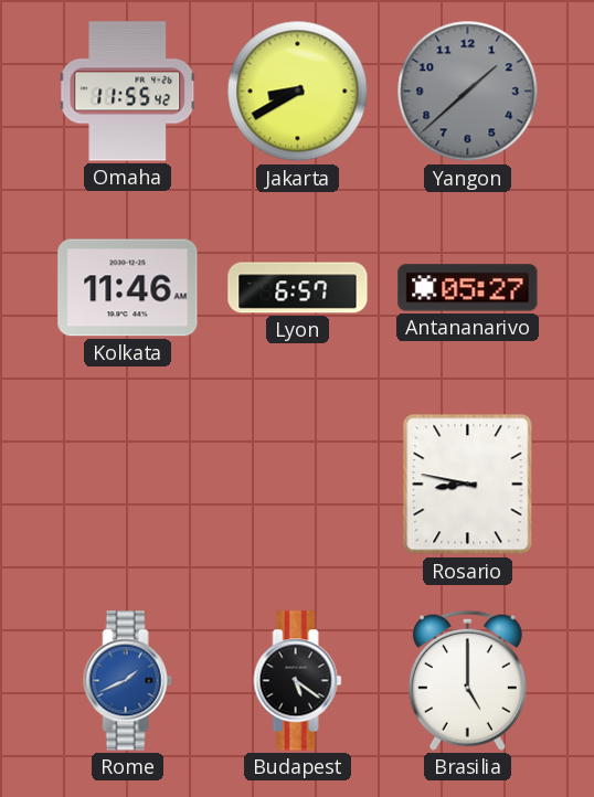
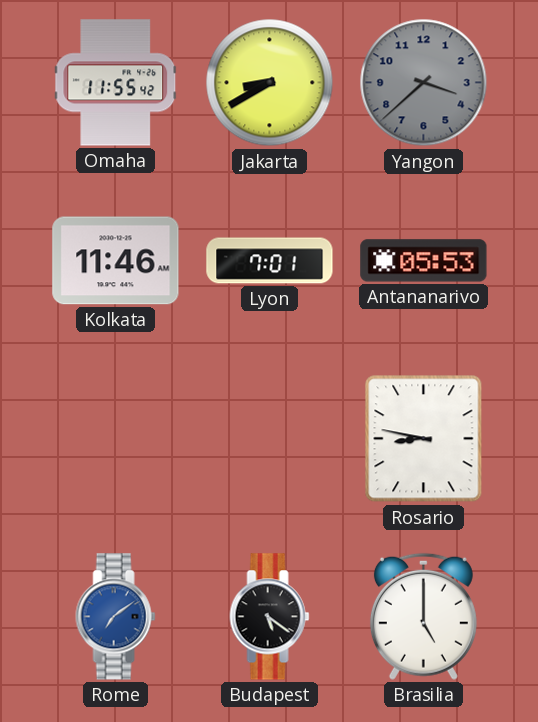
Yangon: 1:38 -> 3:38 (424, 83)
Lyon: 6:57 -> 7:01 (270, 261)
Antananarivo: 05:27 -> 05:53 (424, 261)
Rome: 1:41 -> 7:09 (116, 617)
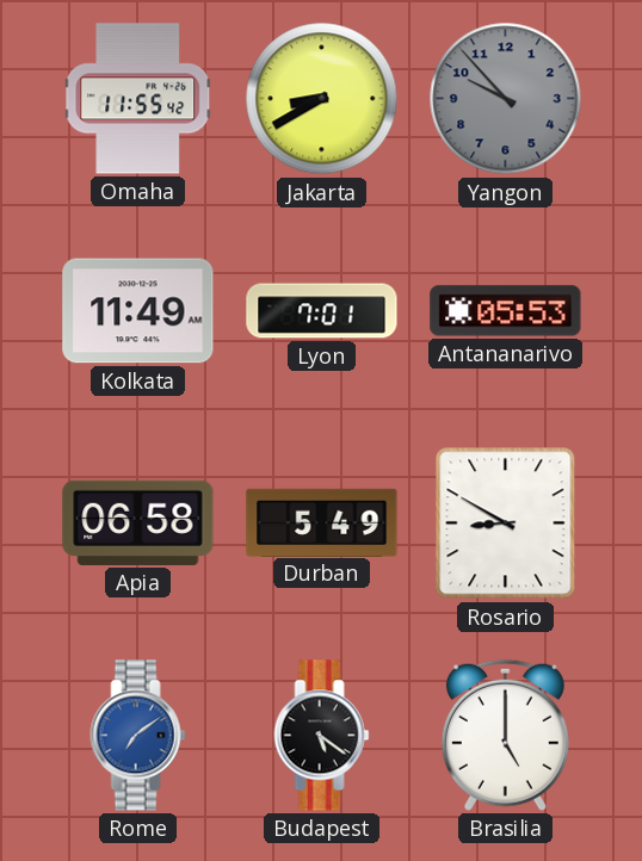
Yangon: 3:38 -> 9:53 (506, 99)
Kolkata: 11:46 -> 11:49 (138, 311)
Apia: none -> 06:58 (138, 522)
Durban: none -> 5:49 (322, 522)
Rosario: 8:47 -> 8:50 (506, 524)
